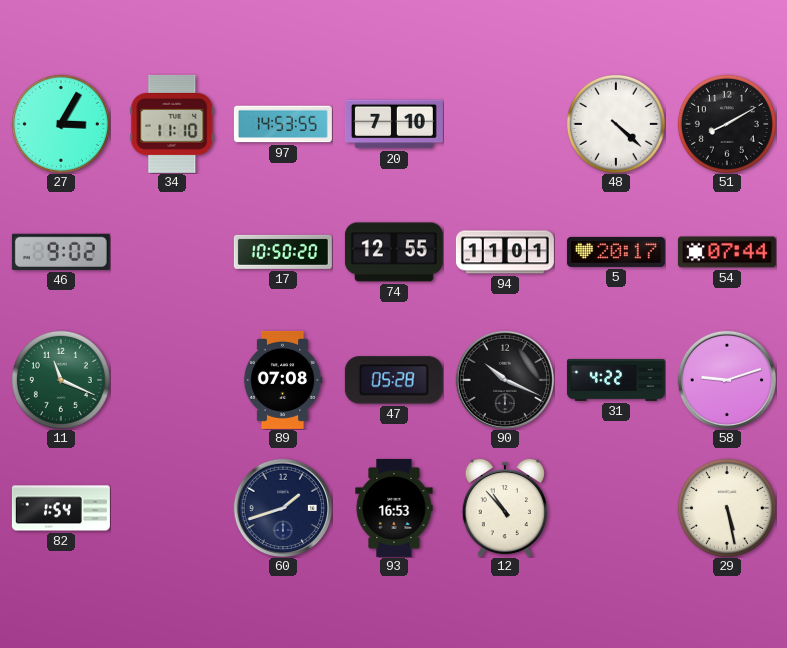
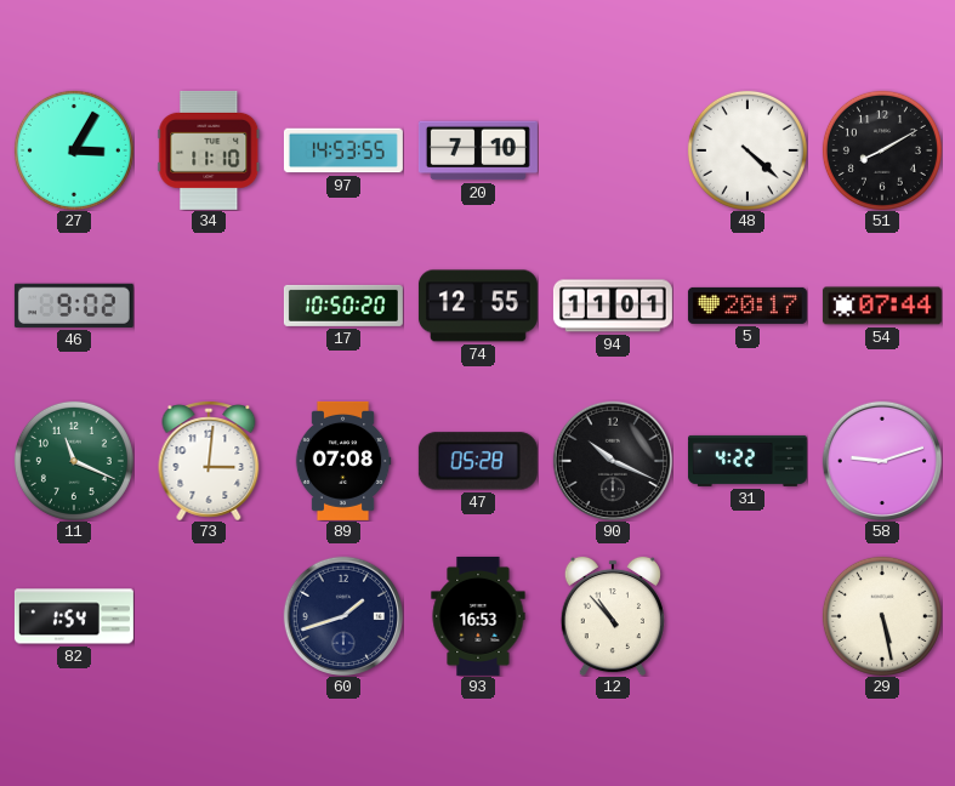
73: none -> 3:01 (209, 461)
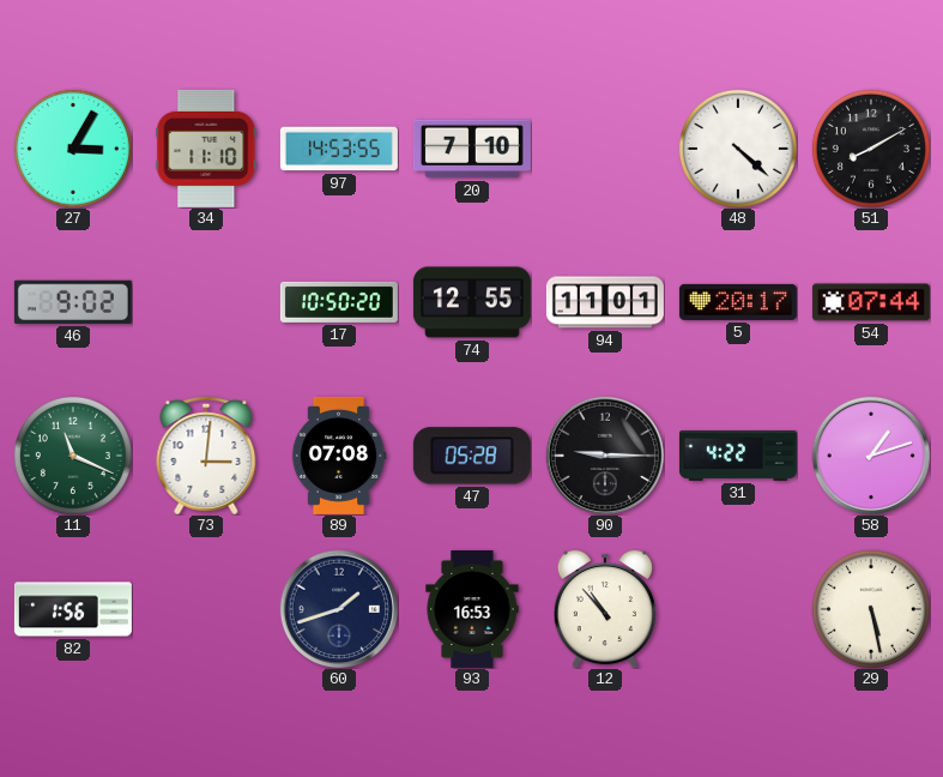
90: 10:19 -> 9:15 (604, 454)
58: 9:12 -> 1:12 (870, 454)
82: 1:54 -> 1:56 (73, 609)
